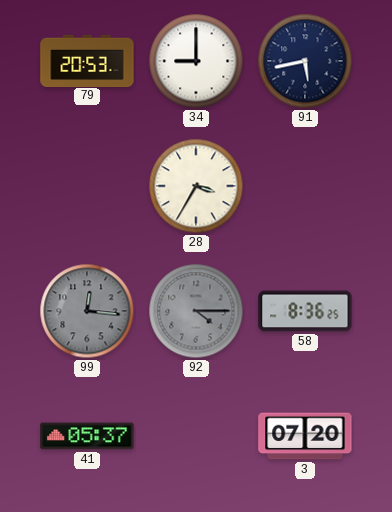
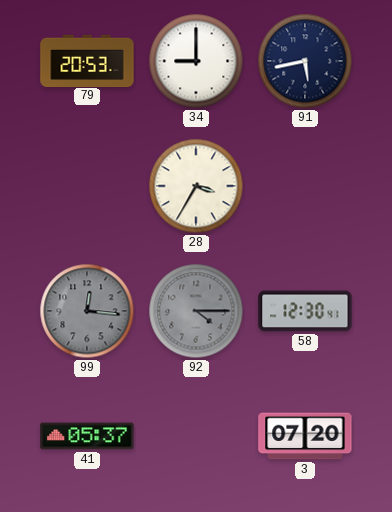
58: 8:36 -> 12:30 (305, 311)
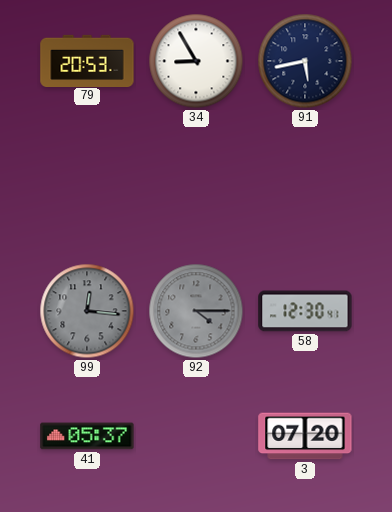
34: 9:00 -> 8:55 (196, 61)
28: 3:35 -> none (196, 186)
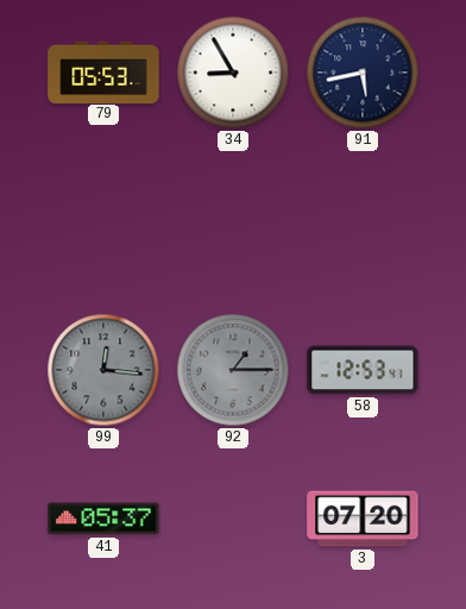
79: 20:53 -> 05:53 (103, 71)
92: 4:15 -> 1:15 (233, 370)
58: 12:30 -> 12:53 (363, 370)
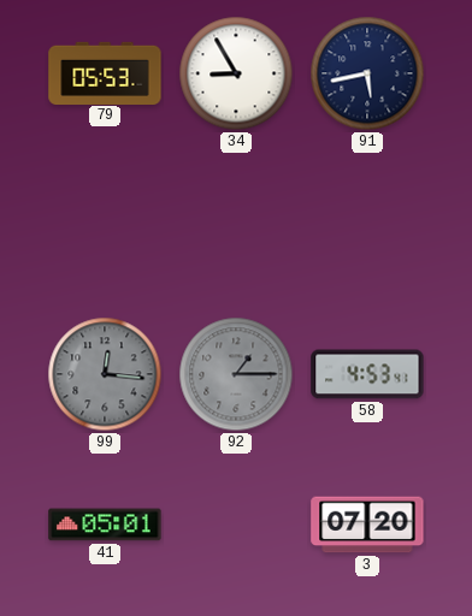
58: 12:53 -> 4:53 (367, 374)
41: 05:37 -> 05:01 (105, 525)
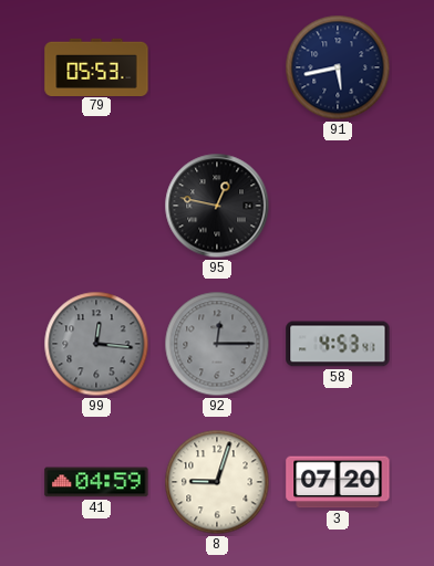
34: 8:55 -> none (236, 73)
95: none -> 12:47 (217, 206)
92: 1:15 -> 12:15 (217, 344)
41: 05:01 -> 04:59 (96, 482)
8: none -> 9:03 (217, 482)
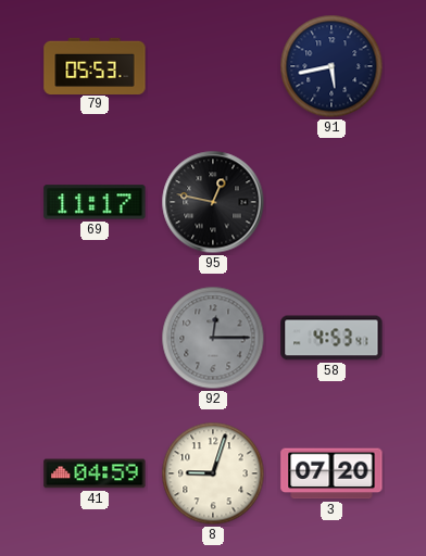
69: none -> 11:17 (95, 202)
99: 12:16 -> none (96, 344)
